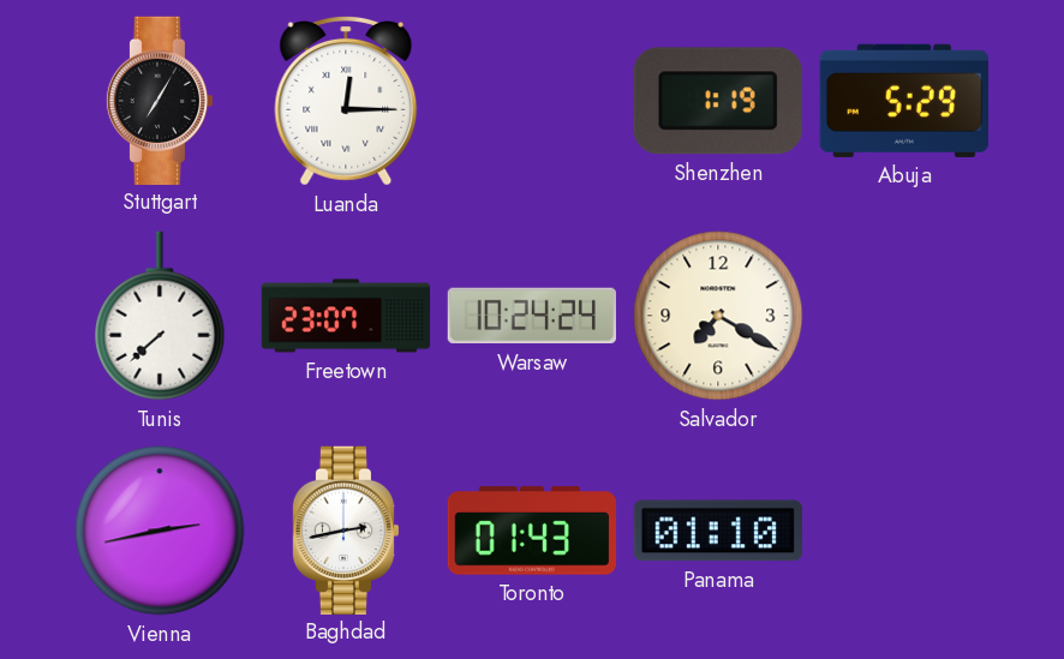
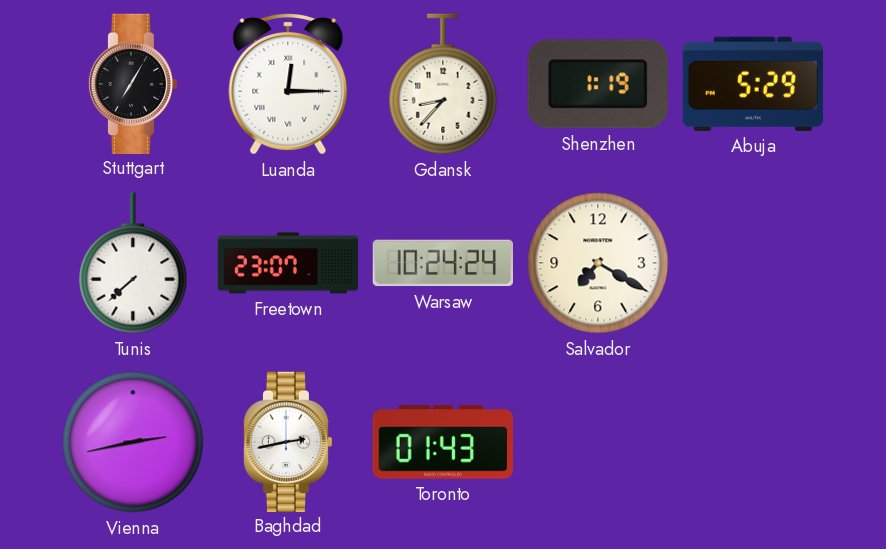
Gdansk: none -> 8:37 (443, 84)
Panama: 01:10 -> none (718, 531)
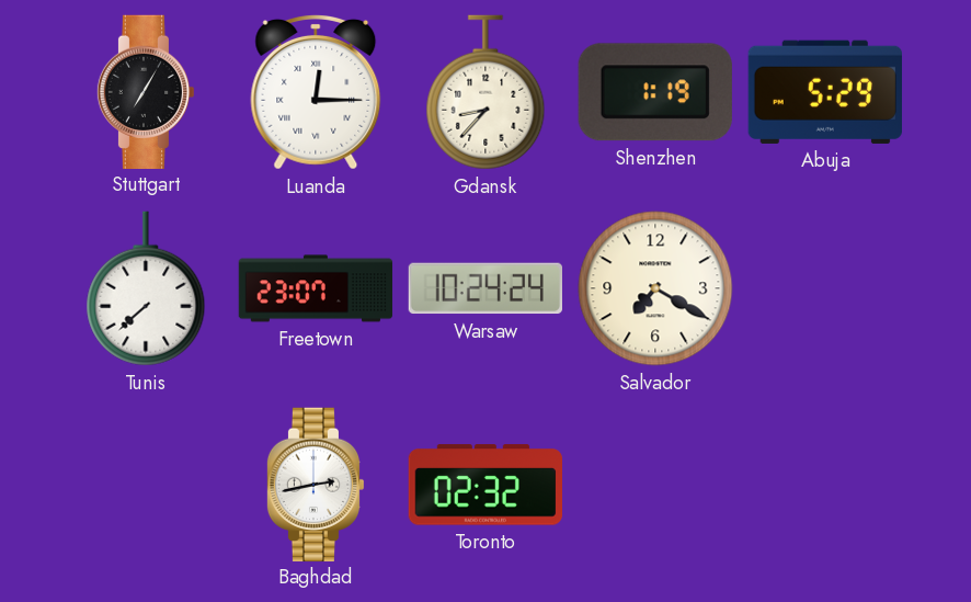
Vienna: 2:43 -> none (133, 442)
Toronto: 01:43 -> 02:32 (484, 485)
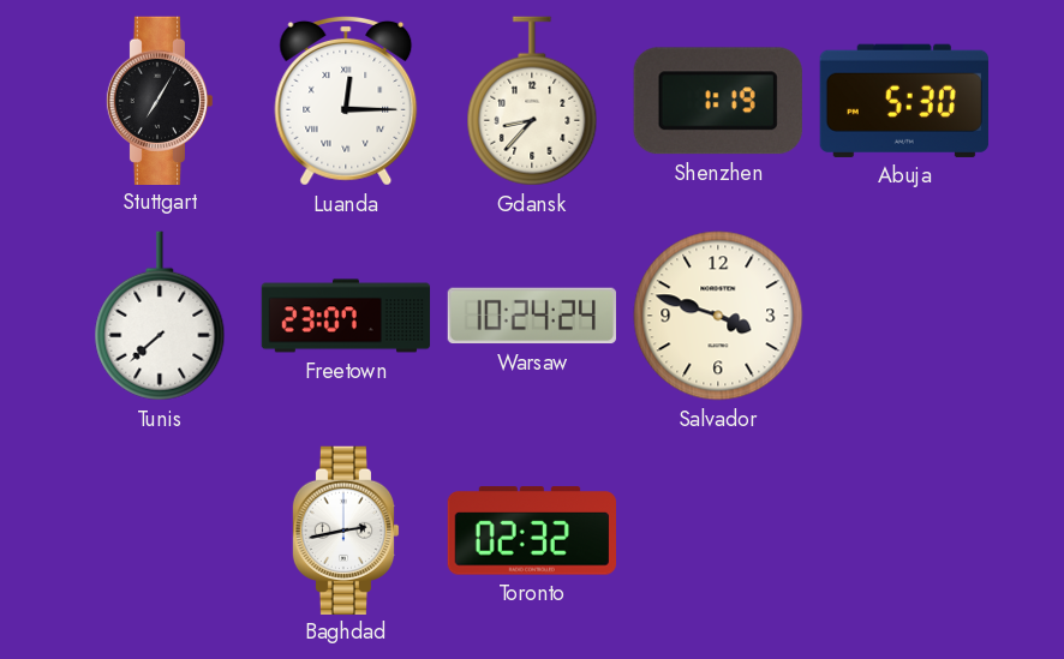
Abuja: 5:29 -> 5:30 (904, 101)
Salvador: 7:20 -> 3:48 (718, 316)
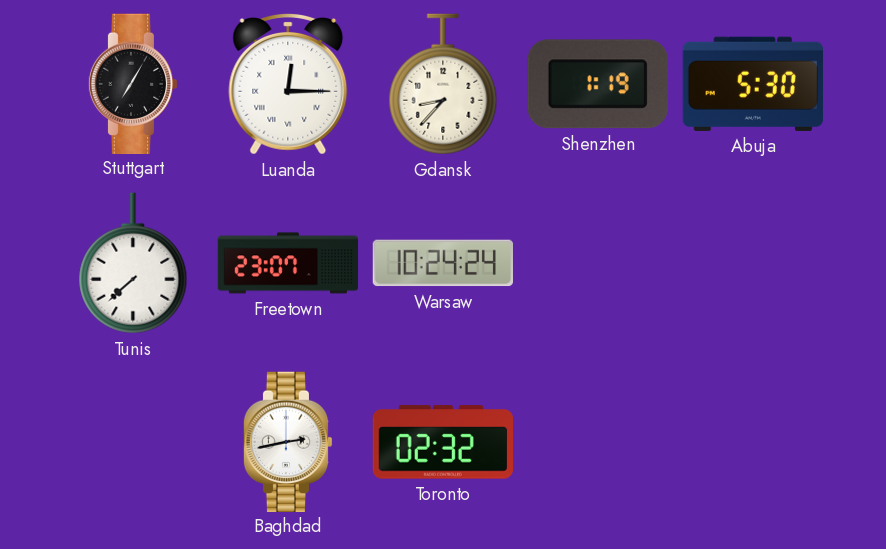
Salvador: 3:48 -> none (718, 316)
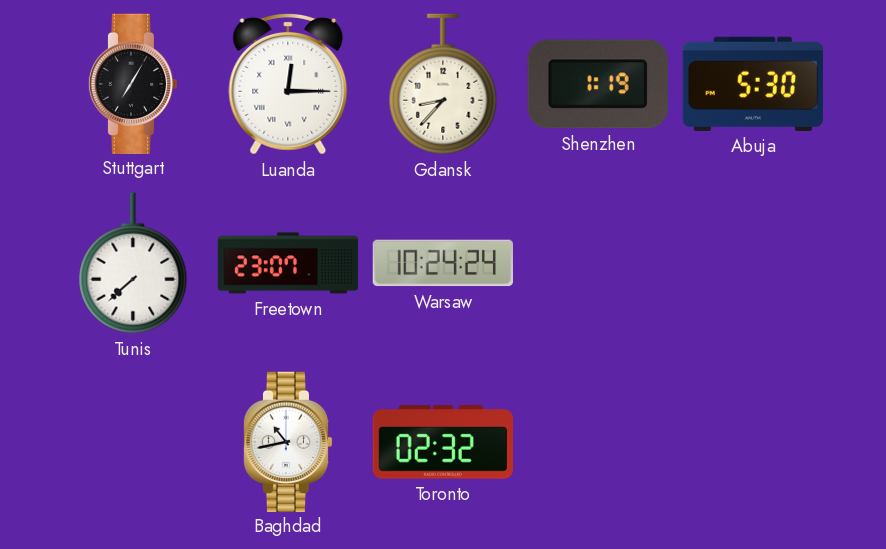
Baghdad: 2:43 -> 10:43 (288, 441)
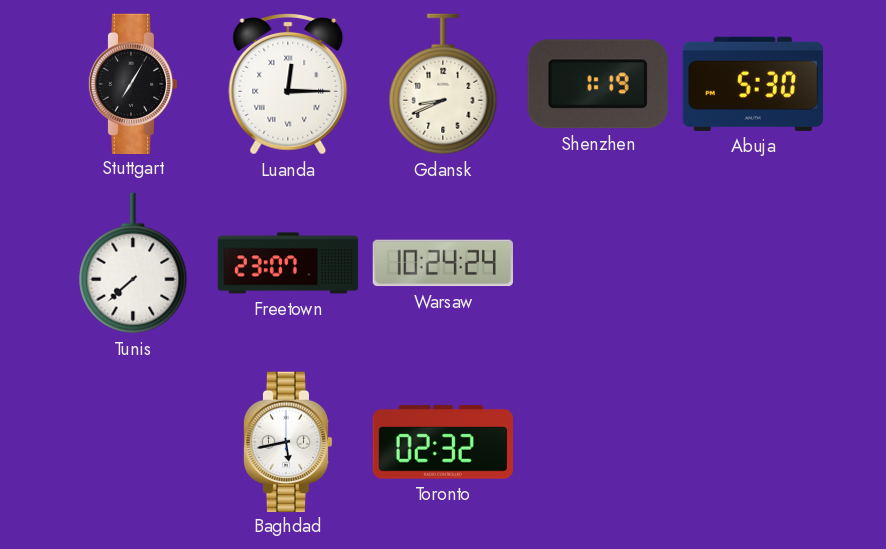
Gdansk: 8:37 -> 8:41 (443, 84)
Baghdad: 10:43 -> 5:43 (288, 441)
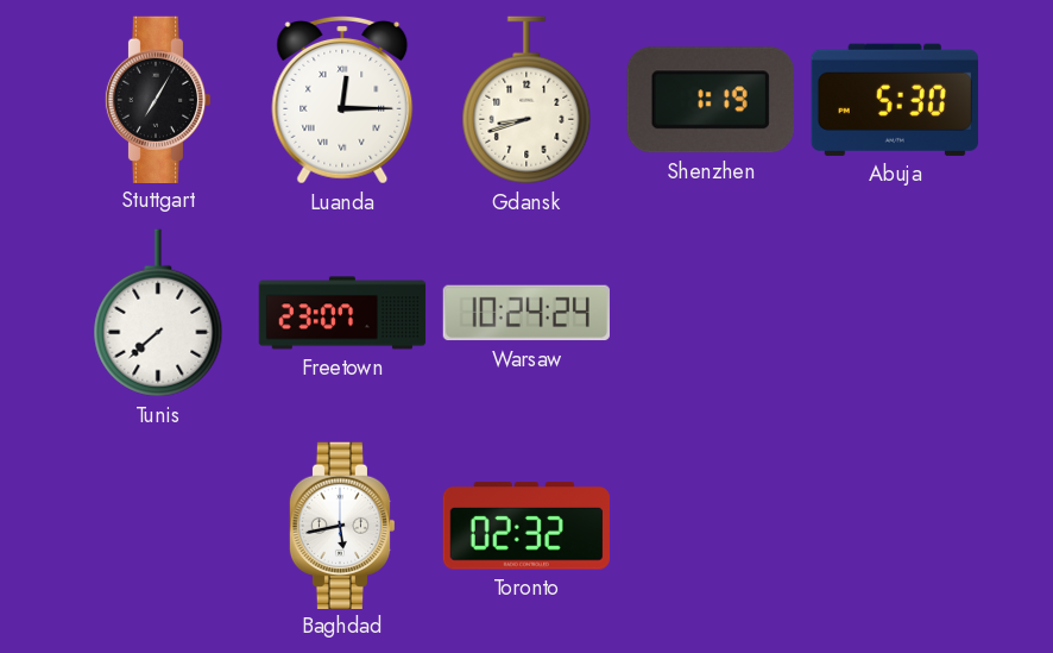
Gdansk: 8:41 -> 8:42 (526, 100)
